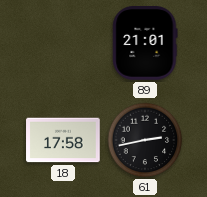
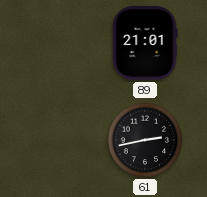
18: 17:58 -> none (63, 140)
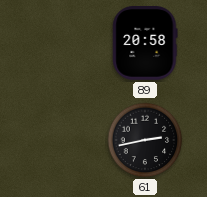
89: 21:01 -> 20:58 (145, 43)
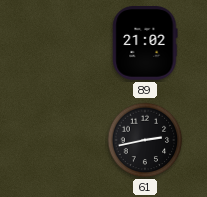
89: 20:58 -> 21:02 (145, 43)
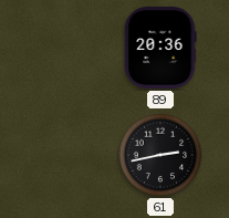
89: 21:02 -> 20:36 (160, 48)
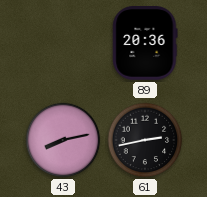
43: none -> 8:13 (63, 140)
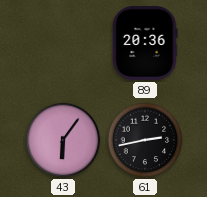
43: 8:13 -> 6:06 (63, 140)
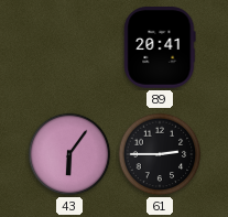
89: 20:36 -> 20:41 (160, 47)
61: 2:43 -> 2:45 (160, 154)
